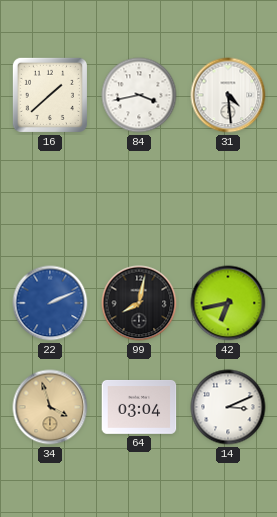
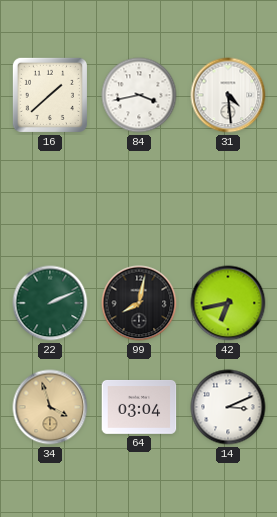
22 dial: blue -> green (50, 303)
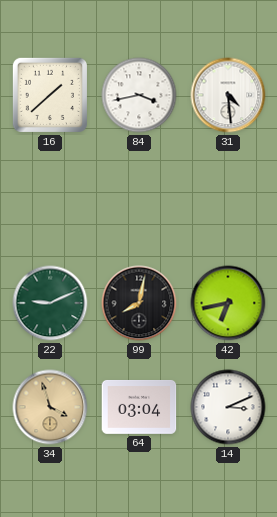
22: 2:11 -> 9:11 (50, 303)
